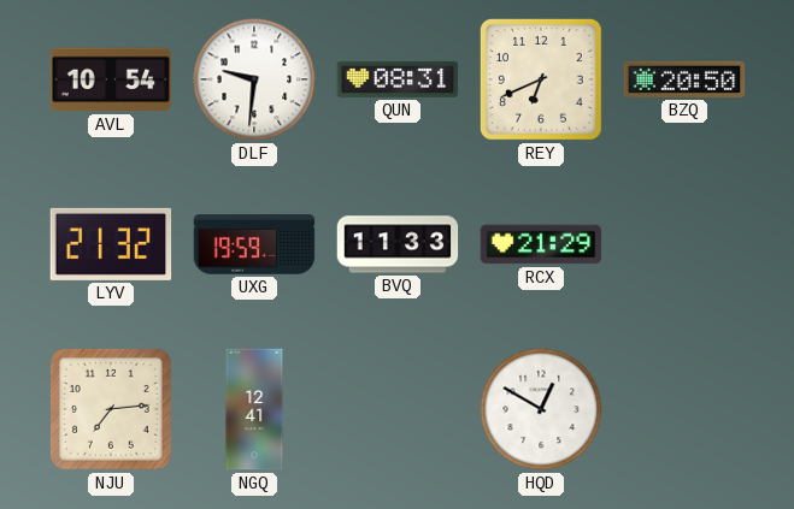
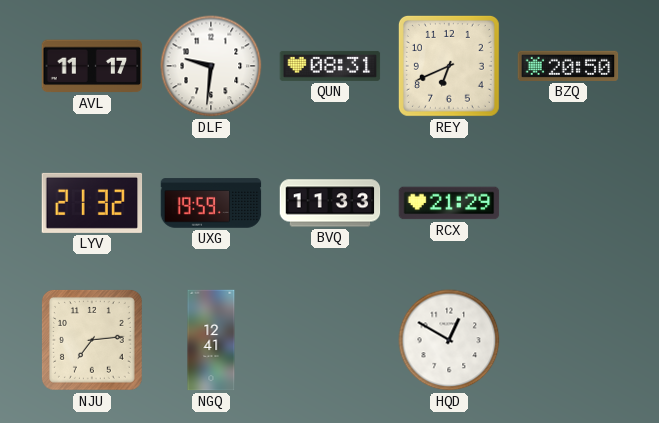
AVL: 10:54 -> 11:17 (92, 66)
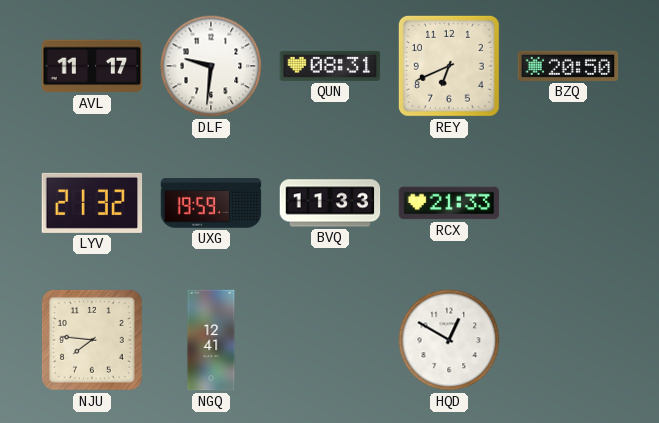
RCX: 21:29 -> 21:33 (449, 203)
NJU: 7:14 -> 7:46 (92, 340)
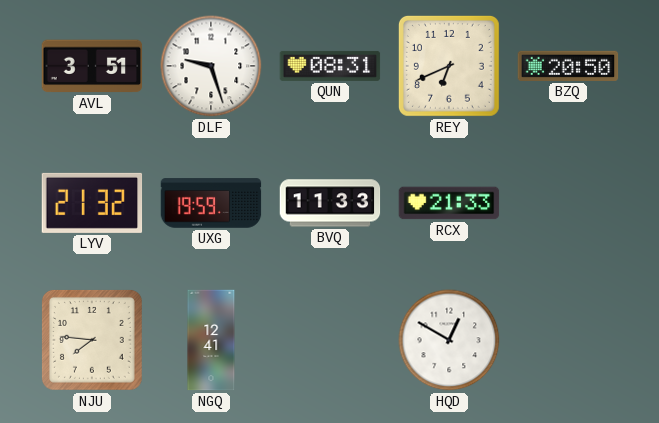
AVL: 11:17 -> 3:51 (92, 66)
DLF: 9:31 -> 9:27 (211, 66)
